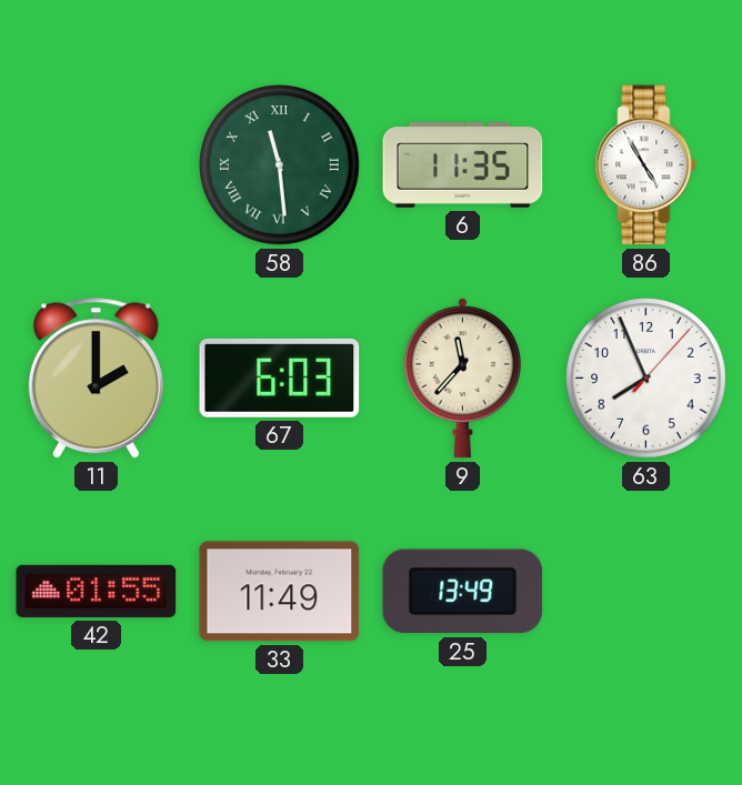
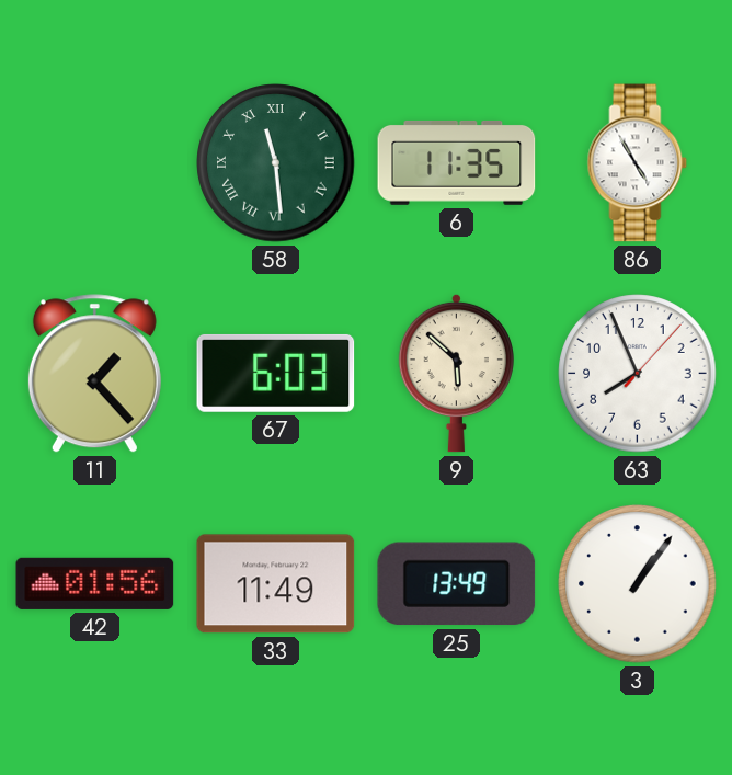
11: 2:00 -> 1:23 (94, 374)
9: 11:37 -> 5:52 (456, 373)
42: 01:55 -> 01:56 (95, 583)
3: none -> 1:06 (638, 584)
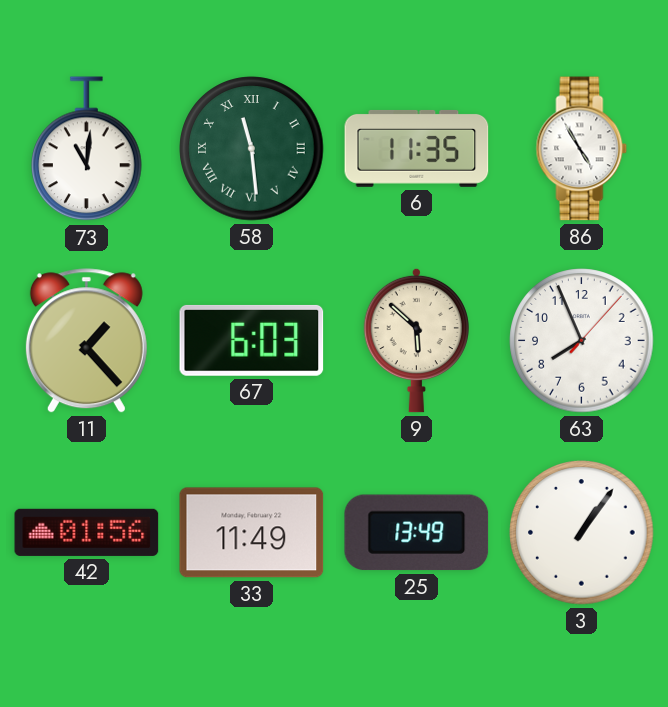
73: none -> 11:01 (87, 149)
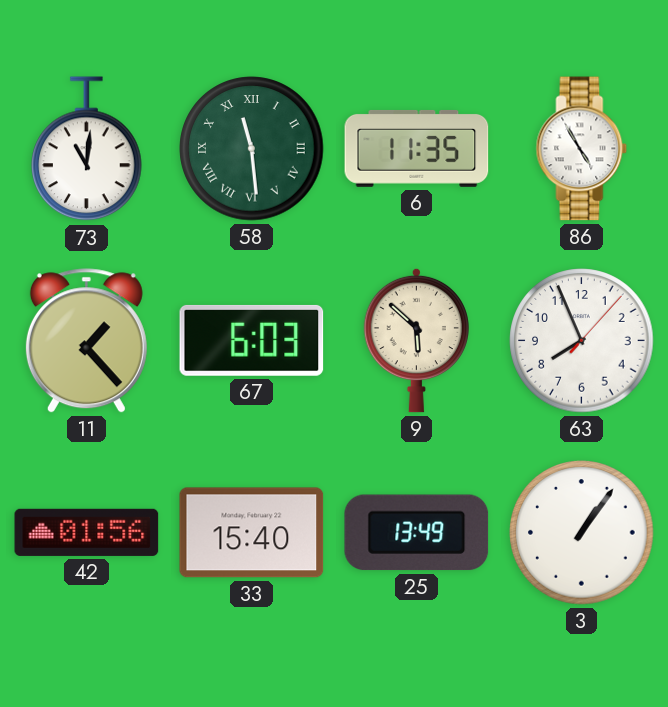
33: 11:49 -> 15:40 (252, 533)
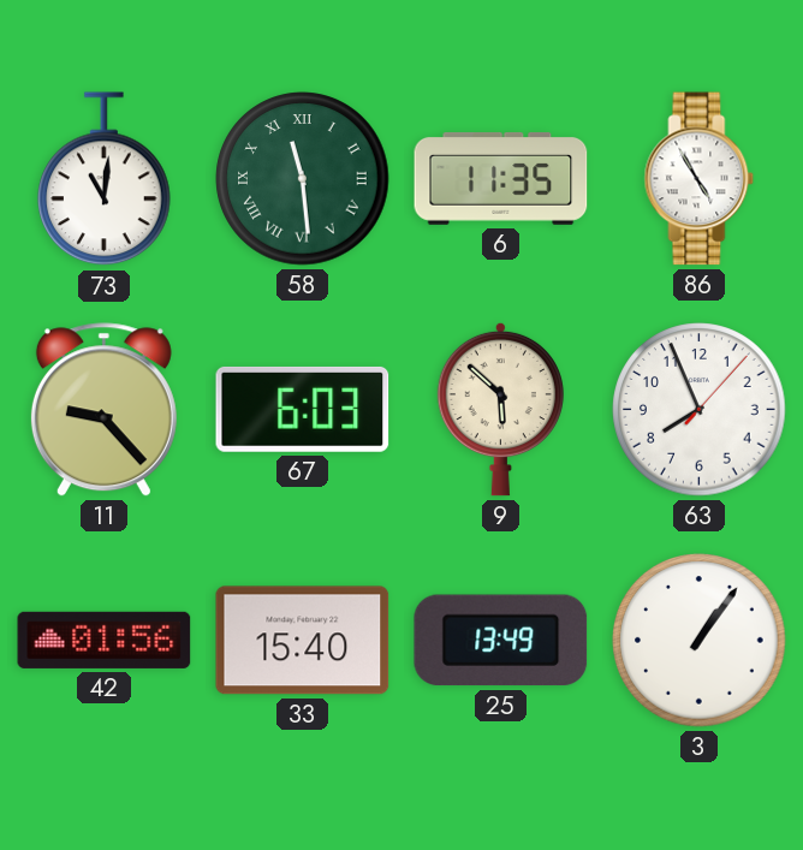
11: 1:23 -> 9:23 (103, 410)
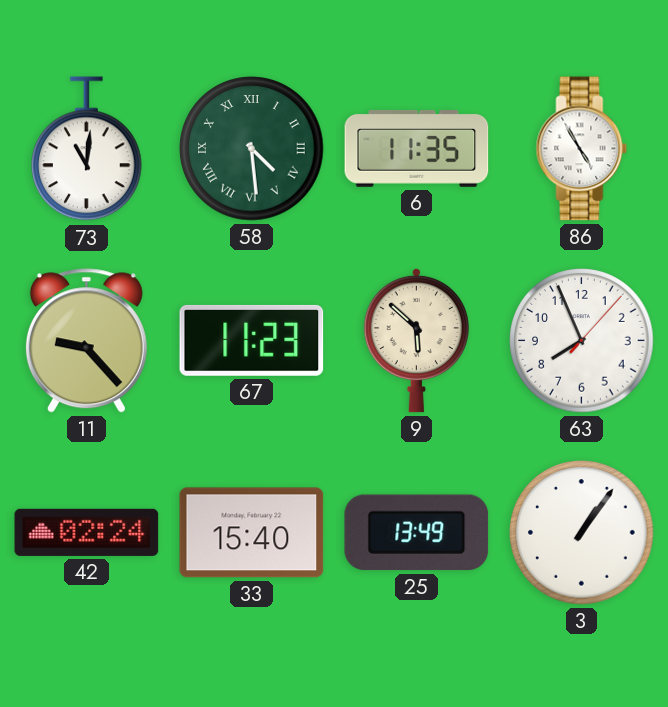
58: 11:29 -> 4:29 (252, 149)
67: 6:03 -> 11:23 (252, 340)
42: 01:56 -> 02:24 (87, 532)
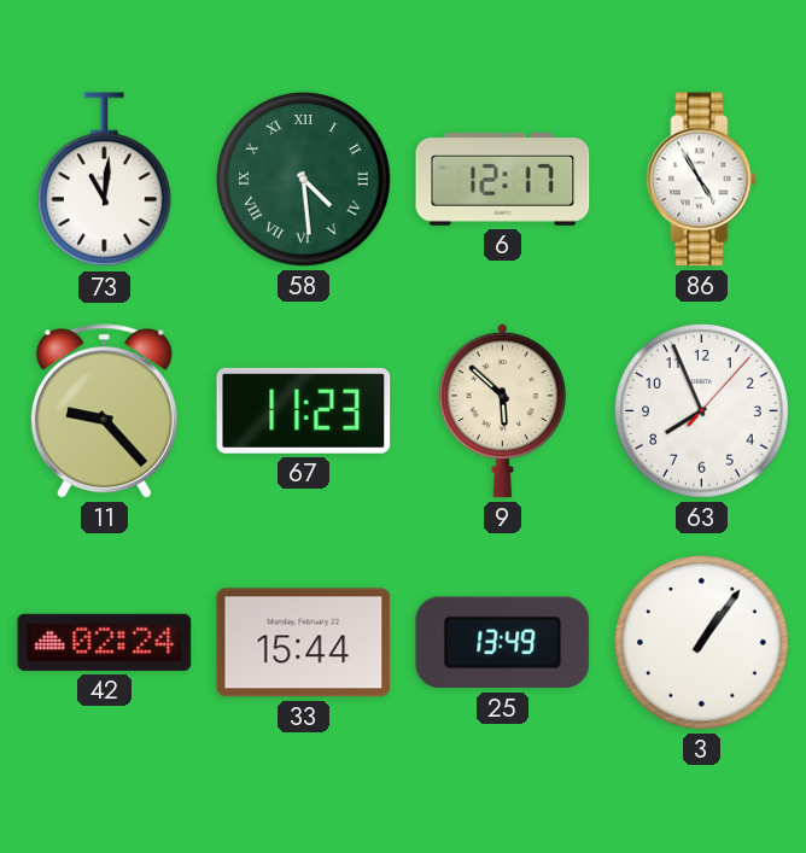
6: 11:35 -> 12:17 (503, 179)
33: 15:40 -> 15:44 (304, 643)
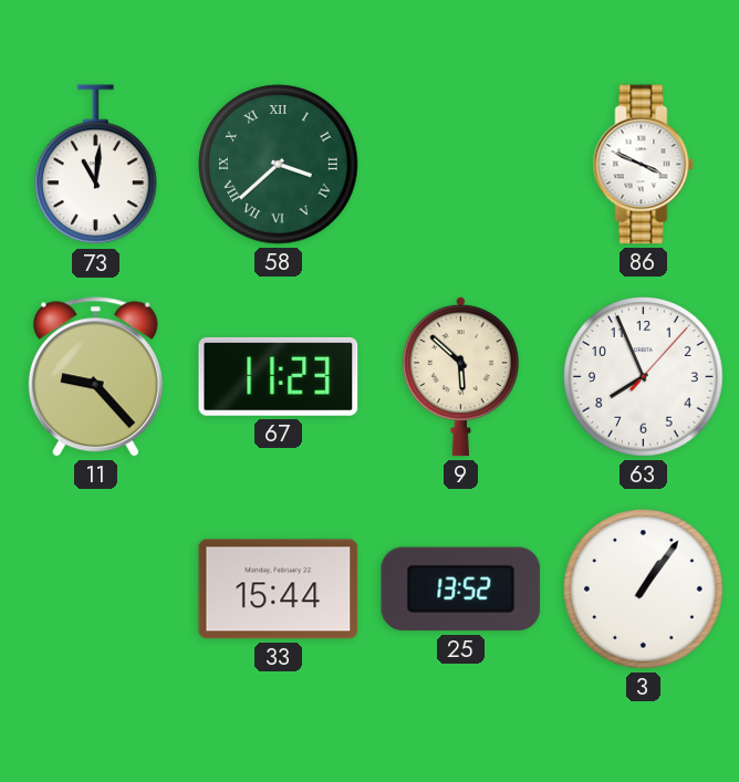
58: 4:29 -> 3:38 (279, 165)
6: 12:17 -> none (503, 179)
86: 4:55 -> 3:49 (644, 165)
42: 02:24 -> none (105, 642)
25: 13:49 -> 13:52 (461, 590)
